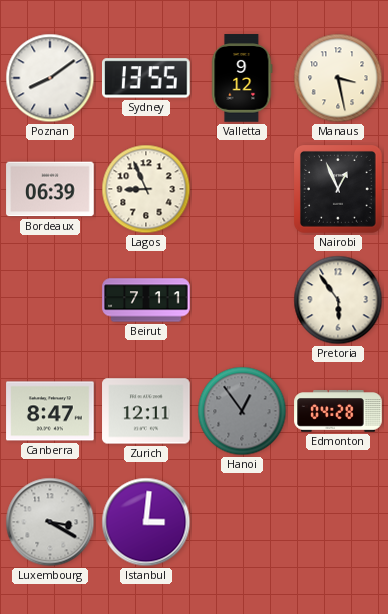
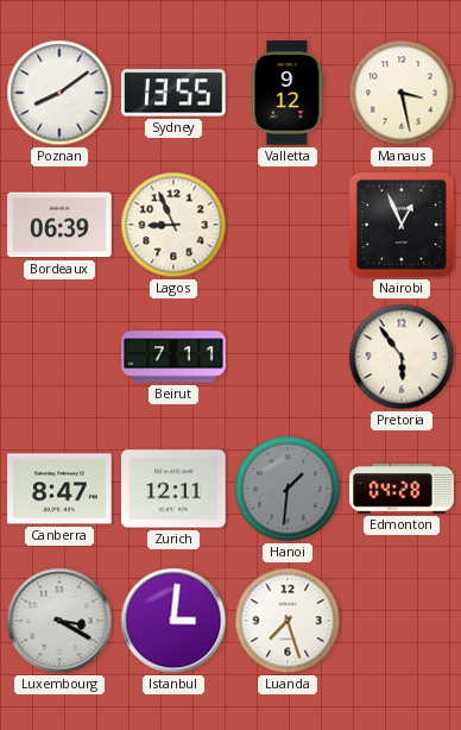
Hanoi: 12:54 -> 1:31 (288, 489)
Luanda: none -> 7:27 (288, 621)
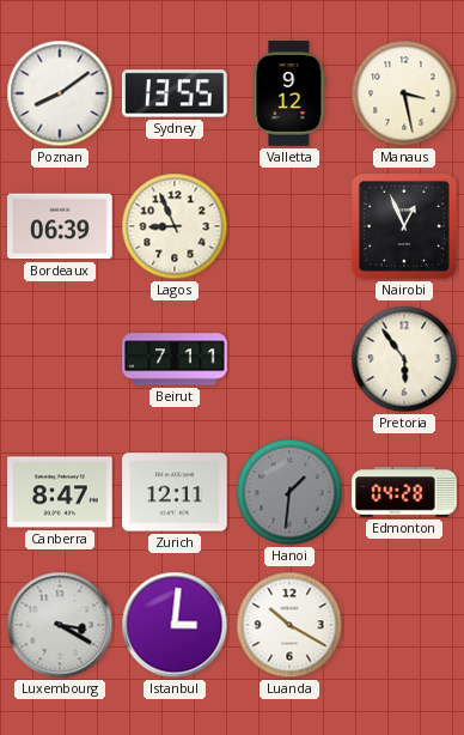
Luanda: 7:27 -> 10:20 (289, 625)
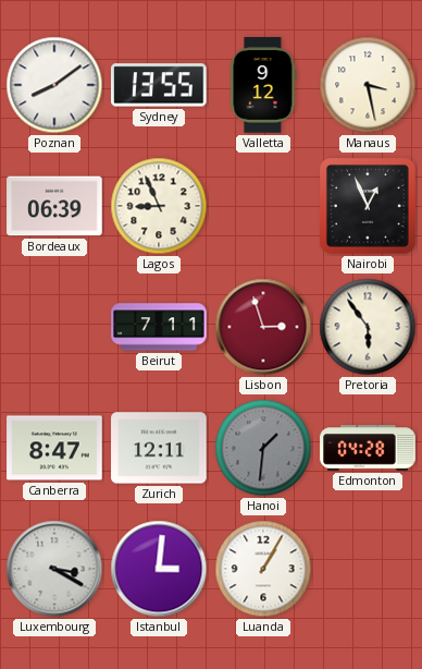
Lisbon: none -> 2:57 (263, 327)
Luanda: 10:20 -> 1:05 (263, 569)
